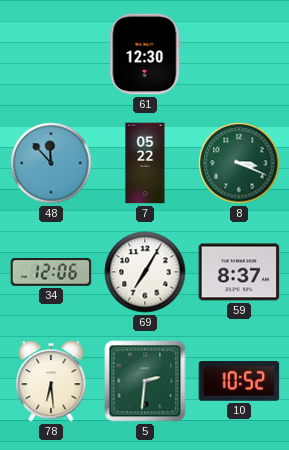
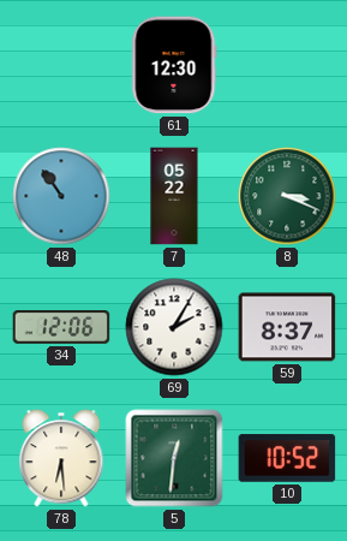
48: 11:53 -> 10:54 (61, 196)
69: 7:05 -> 2:05 (174, 327)
5: 2:31 -> 12:31 (174, 458)
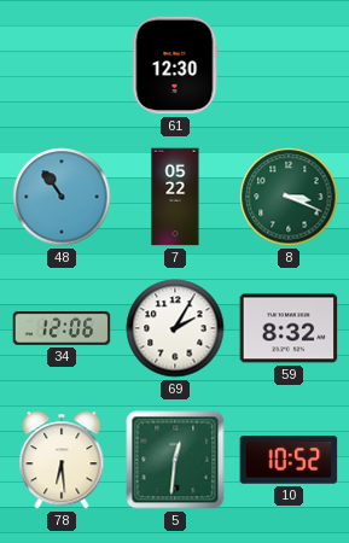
59: 8:37 -> 8:32 (289, 328)
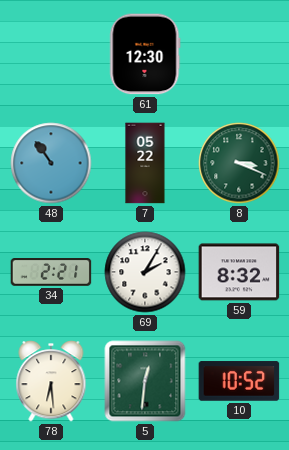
34: 12:06 -> 2:21 (51, 273)
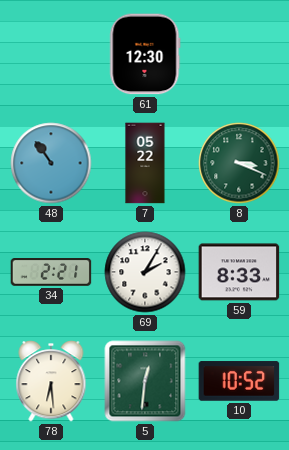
59: 8:32 -> 8:33 (239, 272)
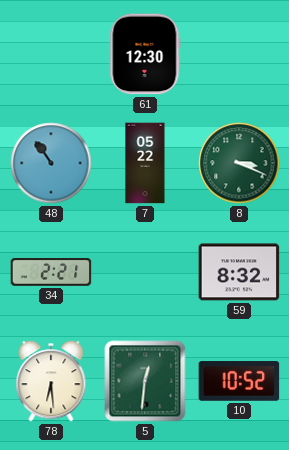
69: 2:05 -> none (145, 272)
59: 8:33 -> 8:32 (239, 272)
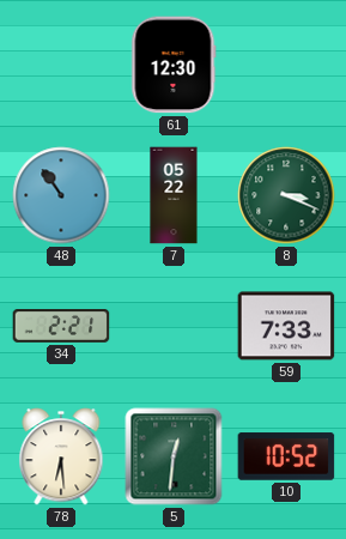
59: 8:32 -> 7:33 (286, 326)
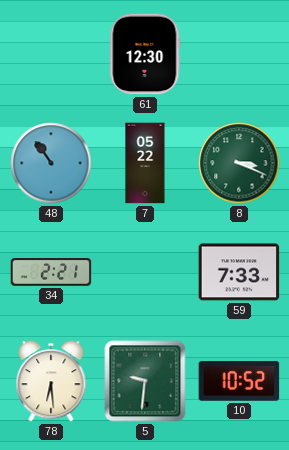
5: 12:31 -> 9:31 (145, 381)
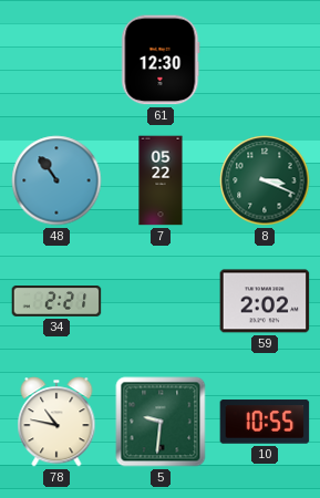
59: 7:33 -> 2:02 (265, 301)
78: 6:29 -> 10:47 (56, 422)
10: 10:52 -> 10:55 (265, 422)
